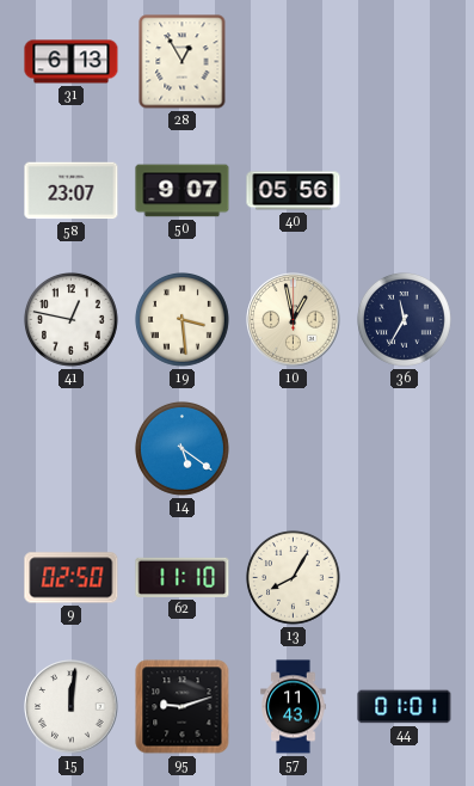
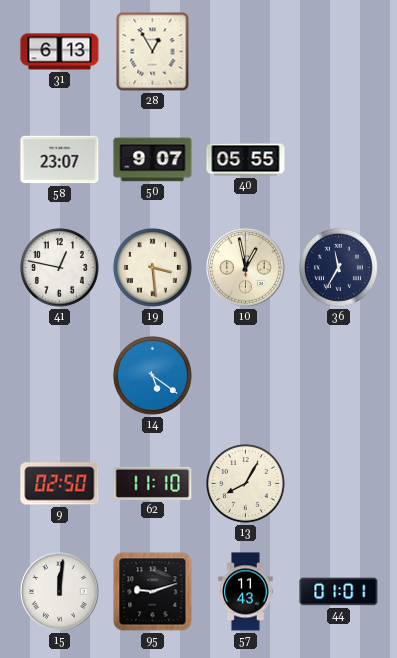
40: 05:56 -> 05:55 (246, 160)
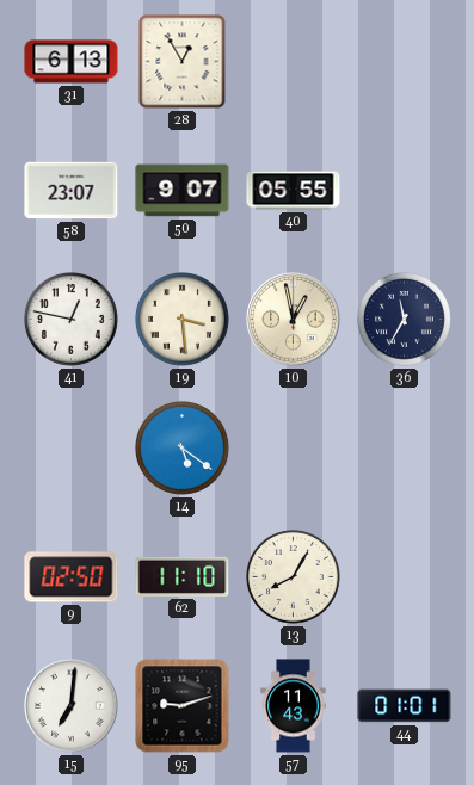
15: 12:01 -> 7:01 (72, 706)
